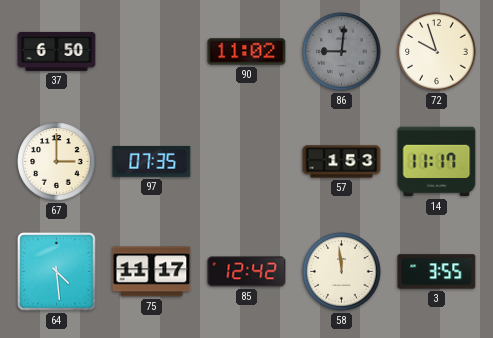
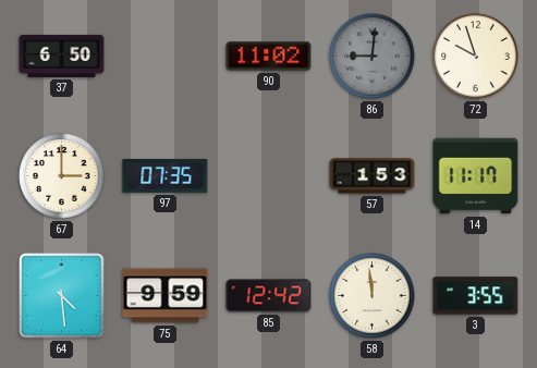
75: 11:17 -> 9:59 (166, 296)
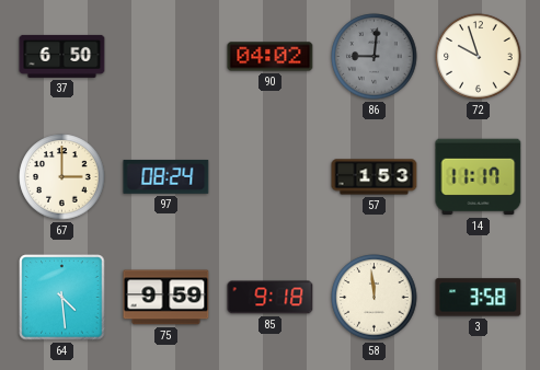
90: 11:02 -> 04:02 (271, 57)
97: 07:35 -> 08:24 (166, 176)
85: 12:42 -> 9:18 (271, 298)
3: 3:55 -> 3:58 (479, 298)
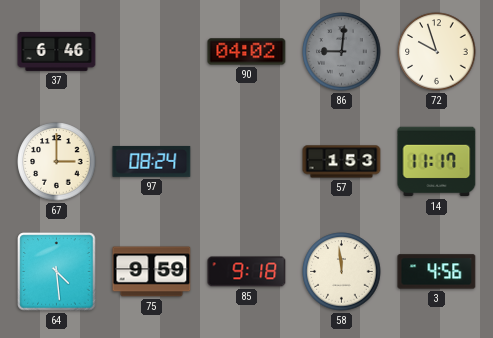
37: 6:50 -> 6:46 (57, 51)
3: 3:58 -> 4:56 (437, 272)
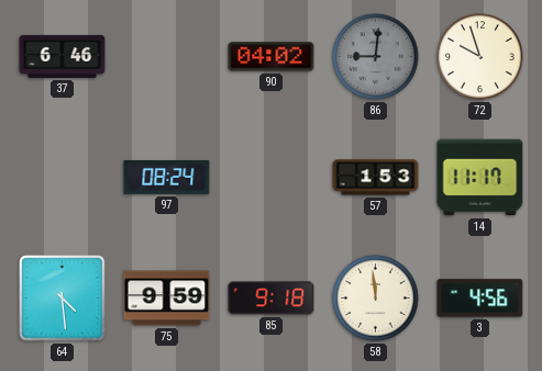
67: 3:00 -> none (57, 162)
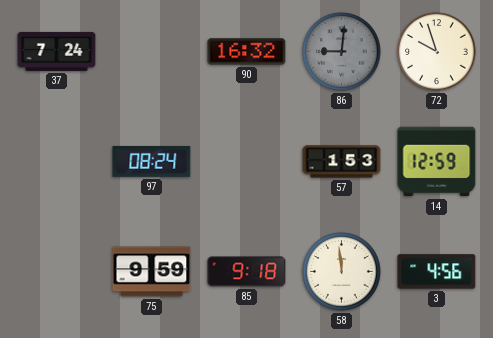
37: 6:46 -> 7:24 (57, 51)
90: 04:02 -> 16:32 (247, 52)
14: 11:17 -> 12:59 (437, 162)
64: 4:29 -> none (63, 299)
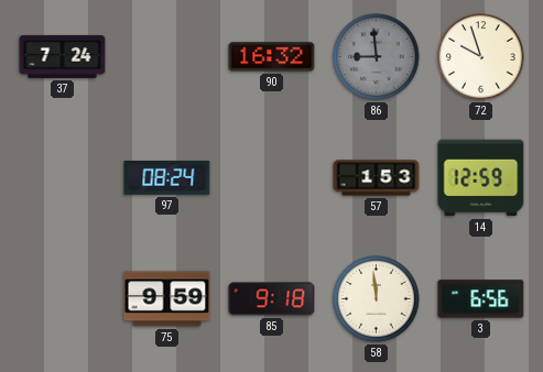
86: 9:01 -> 8:59 (377, 57)
3: 4:56 -> 6:56 (481, 299)
